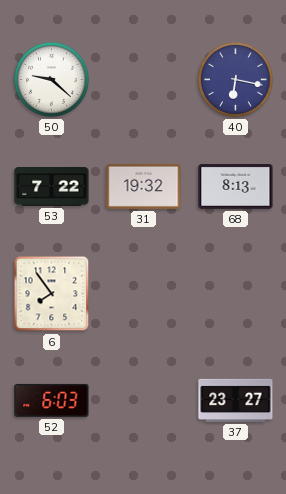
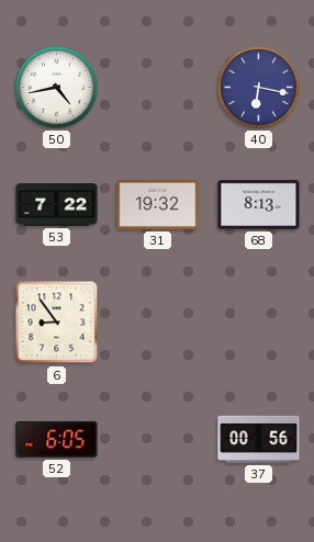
50: 9:22 -> 4:43 (57, 88)
6: 7:54 -> 8:54 (57, 323)
52: 6:03 -> 6:05 (57, 439)
37: 23:27 -> 00:56 (259, 439)
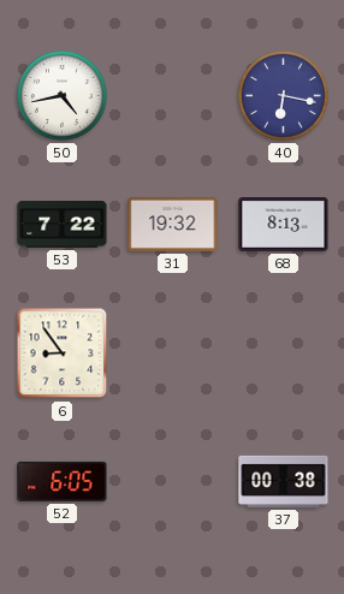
37: 00:56 -> 00:38 (284, 481)
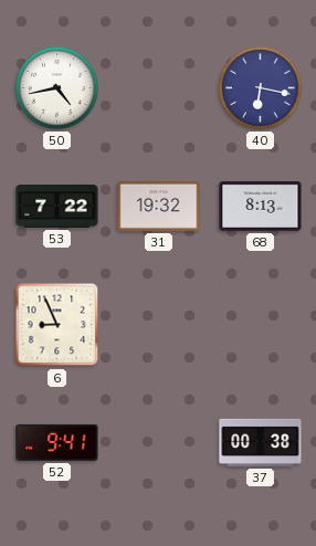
6: 8:54 -> 8:56 (57, 325)
52: 6:05 -> 9:41 (57, 442)
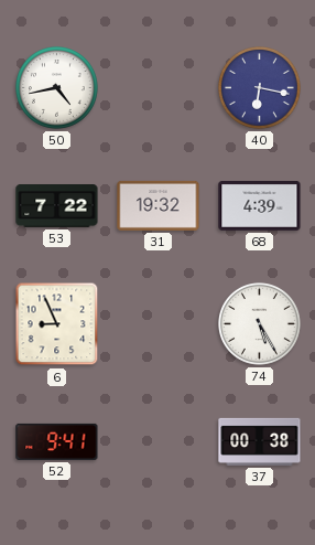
68: 8:13 -> 4:39 (260, 206)
74: none -> 5:25 (260, 324)
